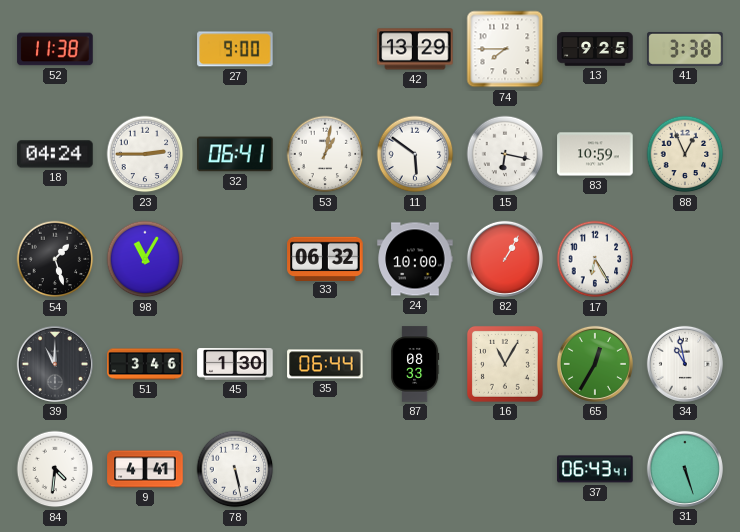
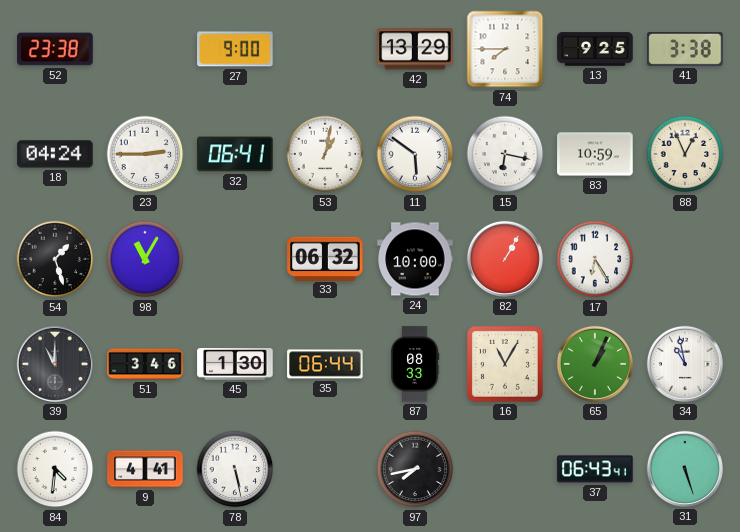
52: 11:38 -> 23:38 (55, 49)
65: 12:35 -> 1:04 (595, 364)
97: none -> 7:43 (415, 469)
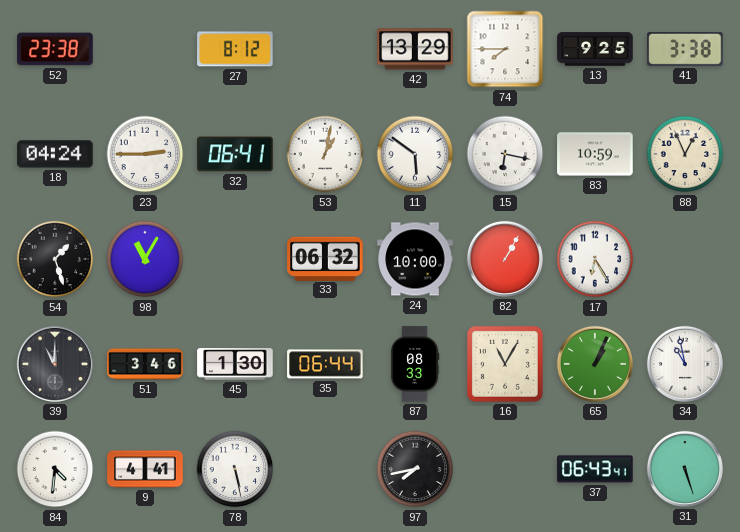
27: 9:00 -> 8:12 (235, 49)
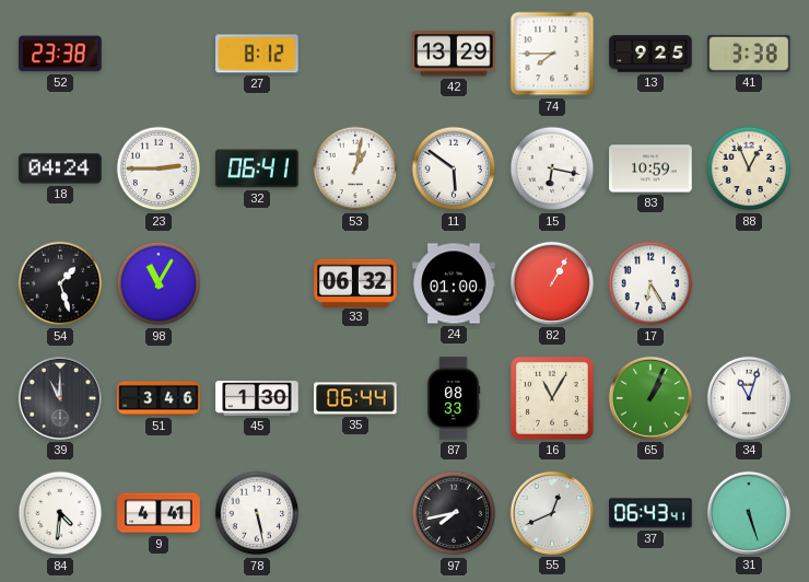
24: 10:00 -> 01:00 (454, 283)
34: 10:58 -> 11:03 (749, 398)
55: none -> 12:41 (552, 513)
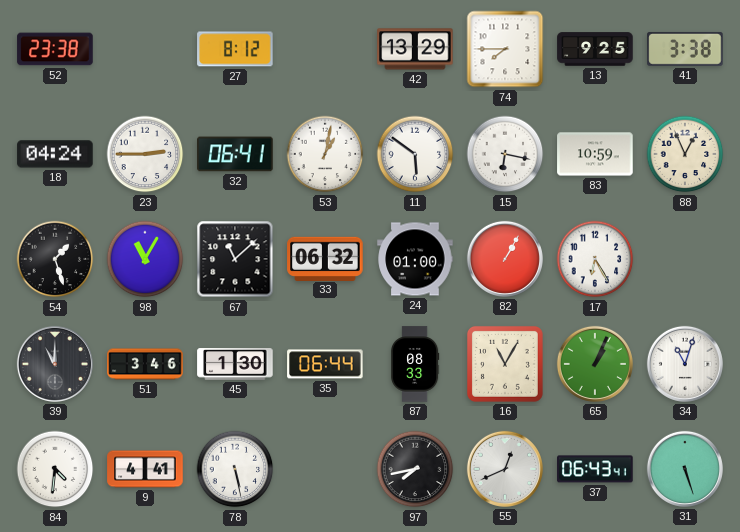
67: none -> 11:08 (235, 259)
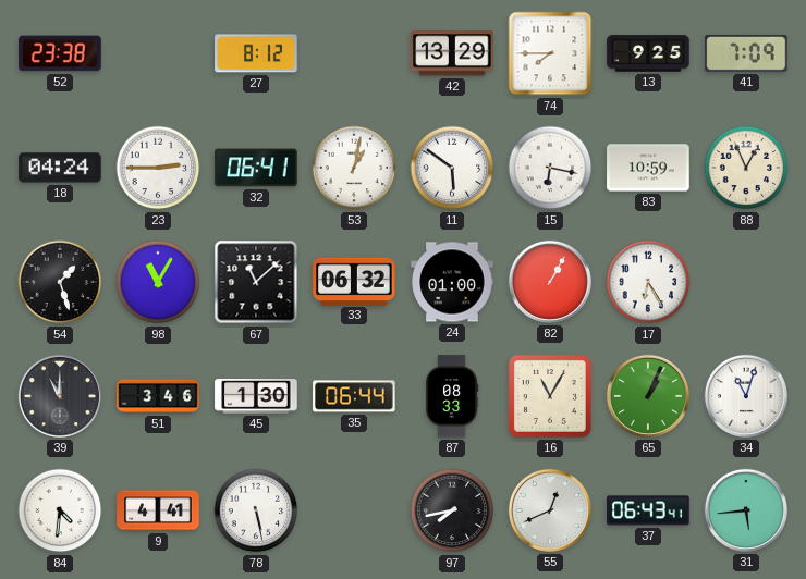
41: 3:38 -> 7:09 (746, 53)
31: 5:27 -> 5:44 (746, 510)
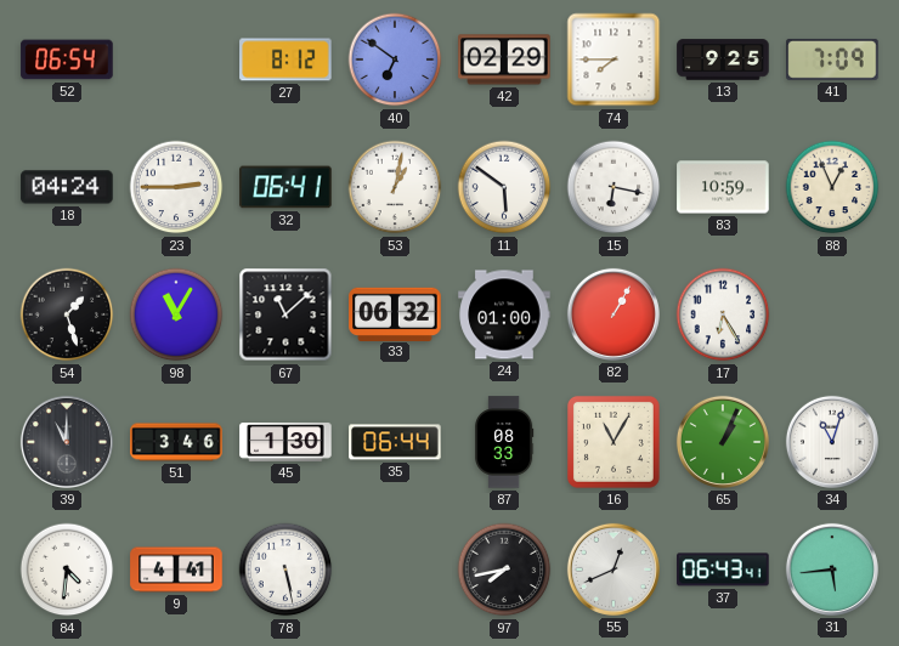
52: 23:38 -> 06:54 (67, 59)
40: none -> 6:51 (395, 59)
42: 13:29 -> 02:29 (504, 59)
